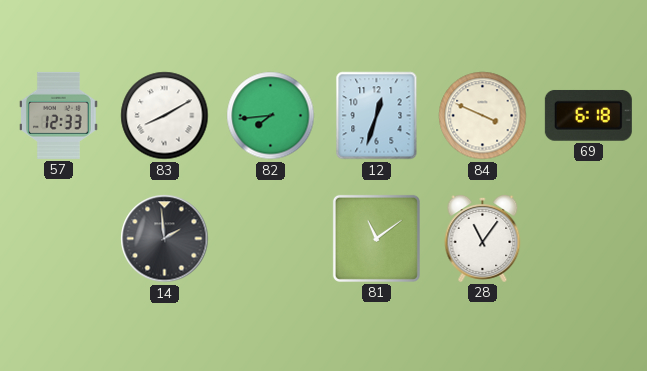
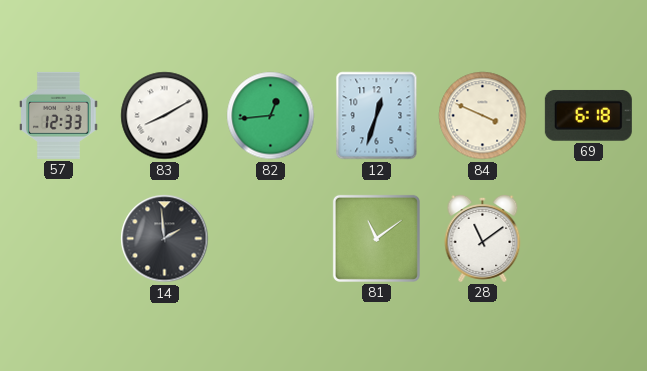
82: 7:44 -> 12:44 (271, 116)
28: 11:06 -> 11:09 (483, 238)
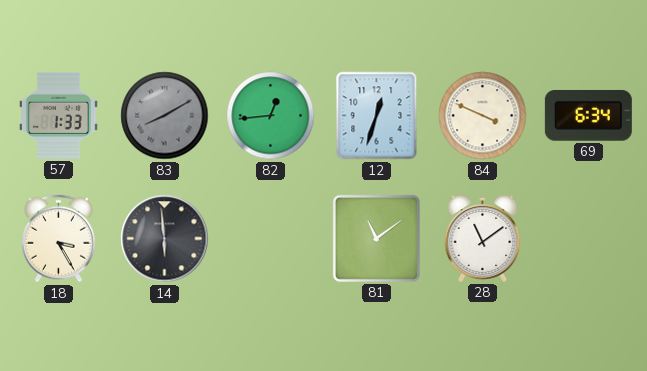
57: 12:33 -> 1:33 (59, 115)
83 dial: white -> grey (165, 116)
69: 6:18 -> 6:34 (588, 115)
18: none -> 3:25 (58, 239)
14: 1:59 -> 5:59 (165, 239)
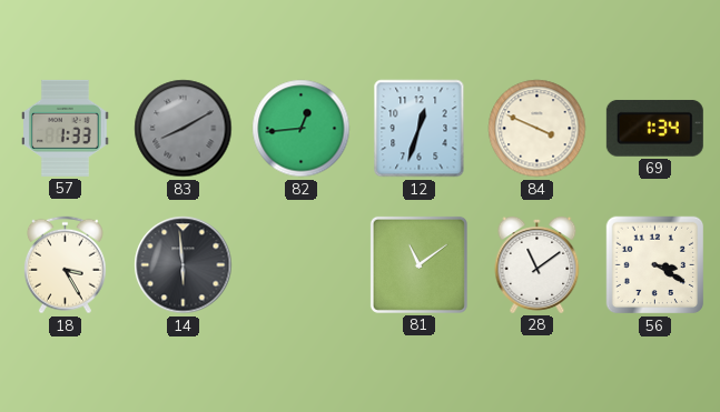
69: 6:34 -> 1:34 (654, 128)
56: none -> 3:20 (655, 265)
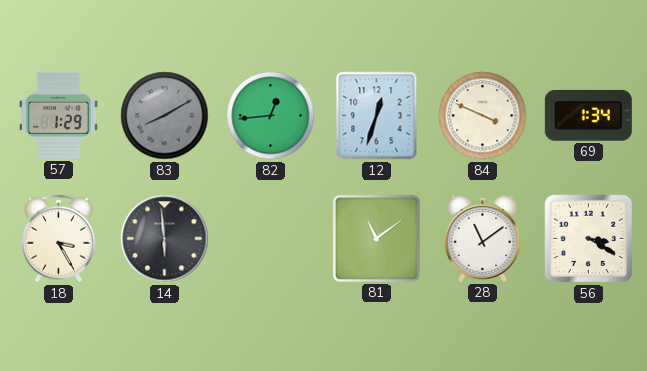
57: 1:33 -> 1:29 (59, 115)
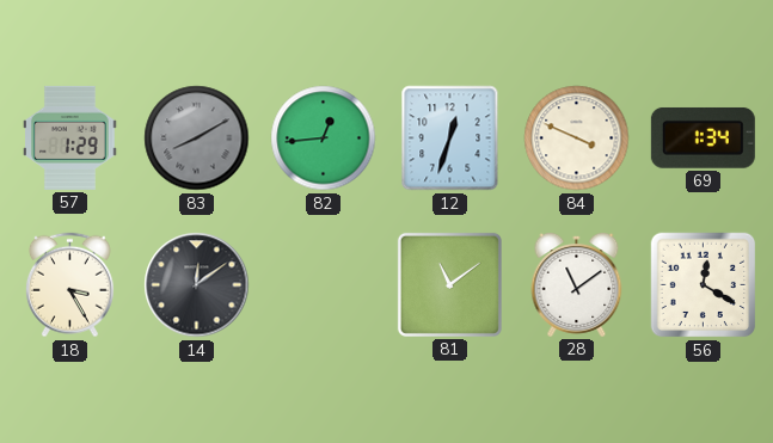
14: 5:59 -> 12:09 (197, 285)
56: 3:20 -> 12:20 (704, 285)
